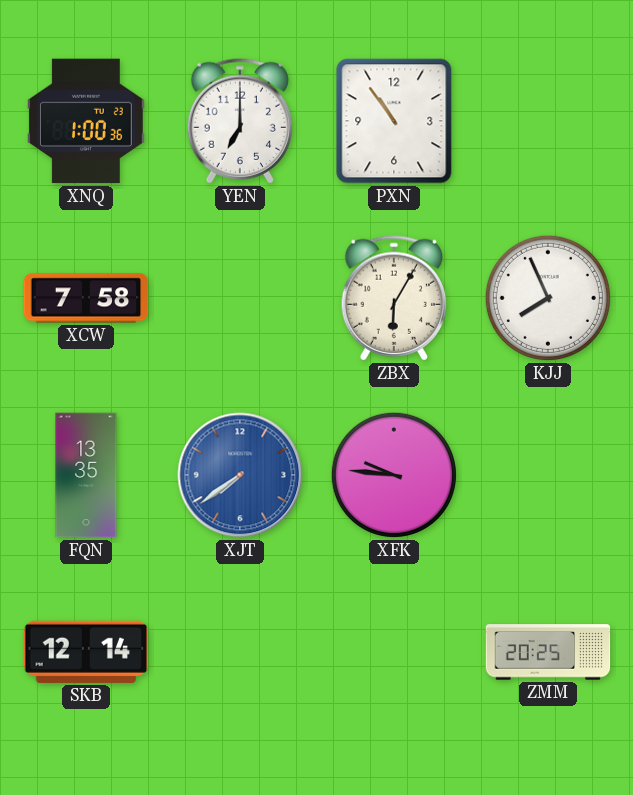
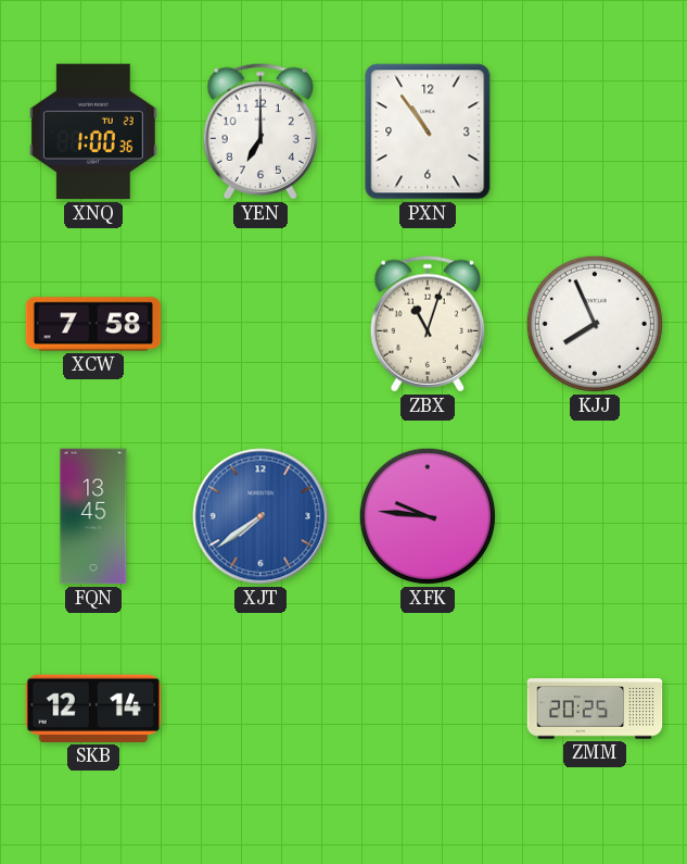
ZBX: 6:05 -> 11:03 (428, 324)
FQN: 13:35 -> 13:45 (93, 516)
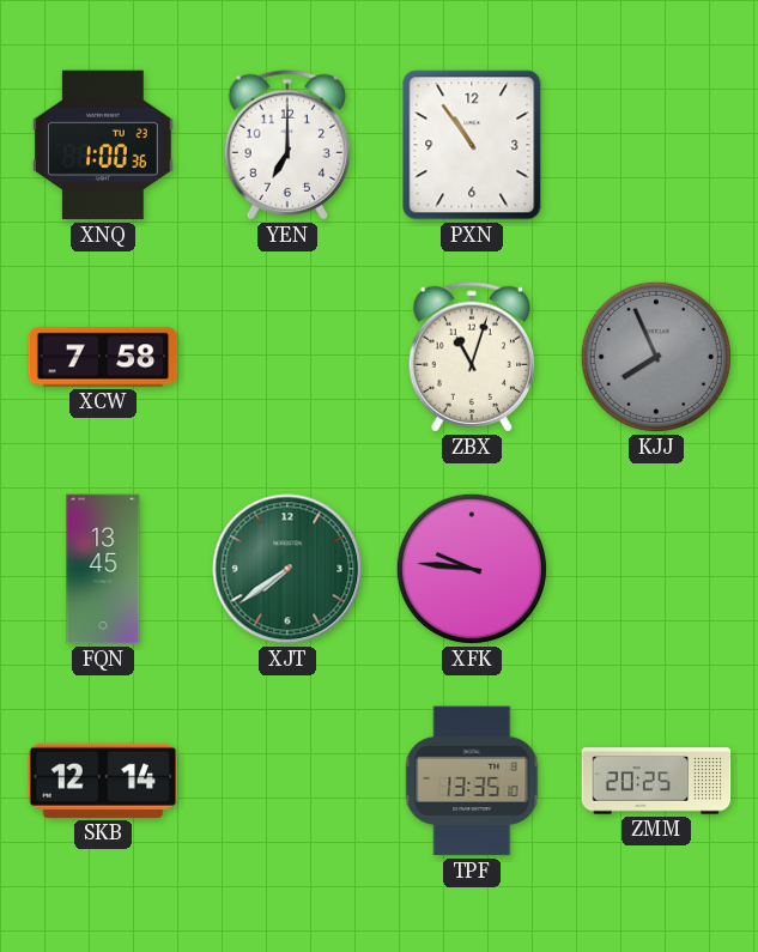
KJJ dial: white -> grey (656, 357)
XJT dial: blue -> green (287, 569)
TPF: none -> 13:35 (472, 781)
